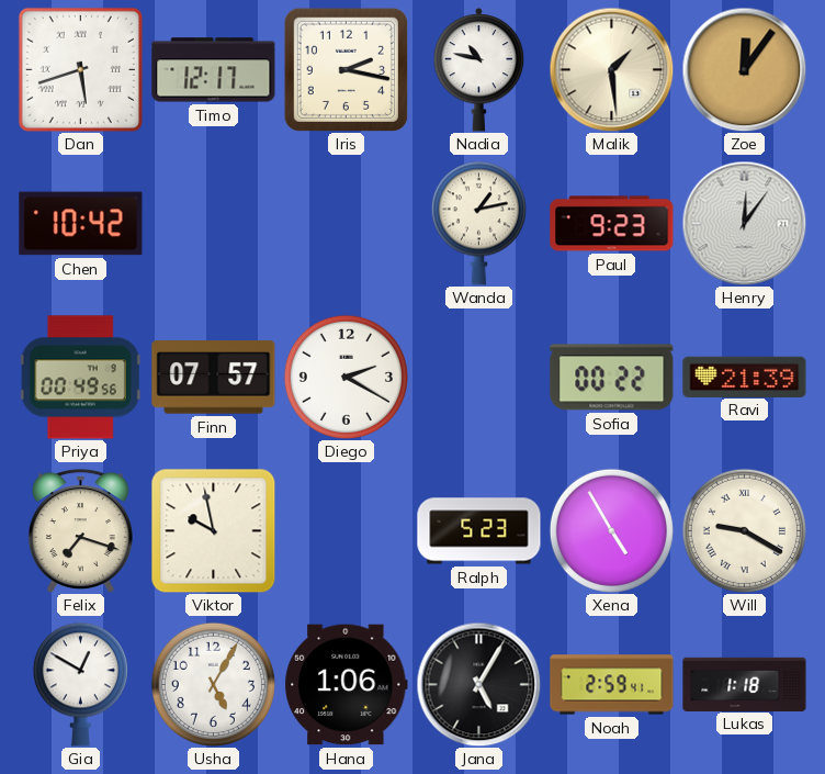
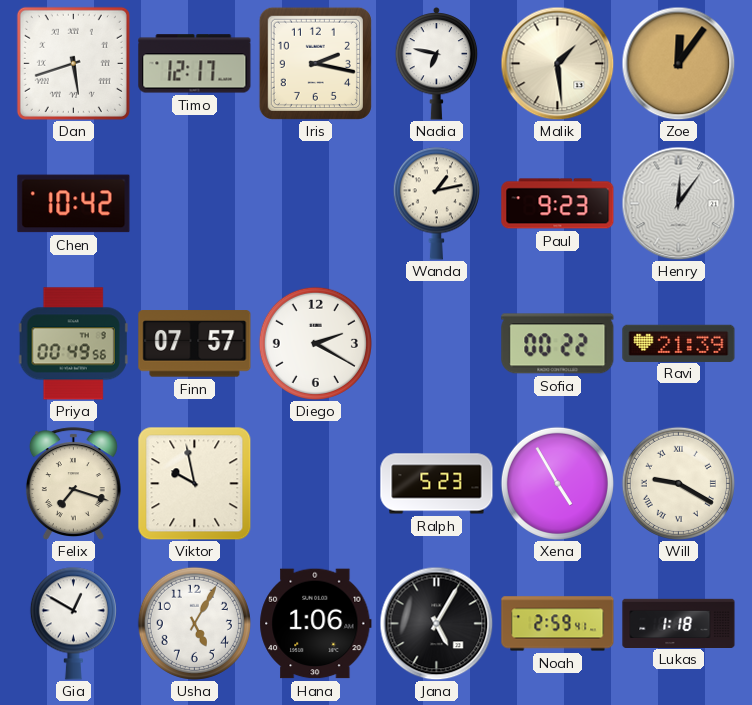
Nadia: 10:47 -> 6:47 (437, 63)
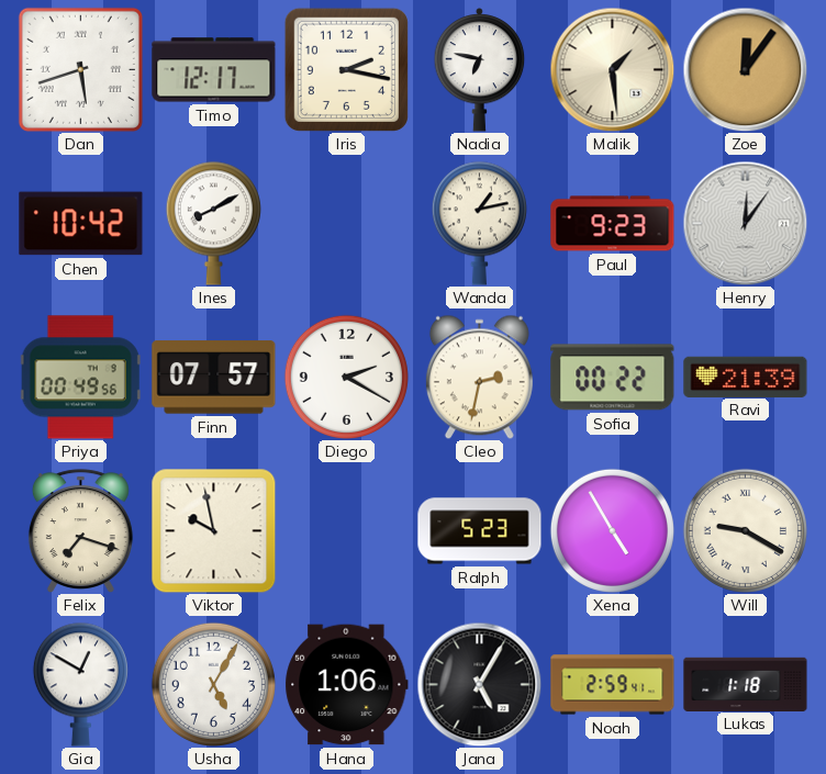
Ines: none -> 8:10 (213, 223)
Cleo: none -> 2:32 (479, 377)
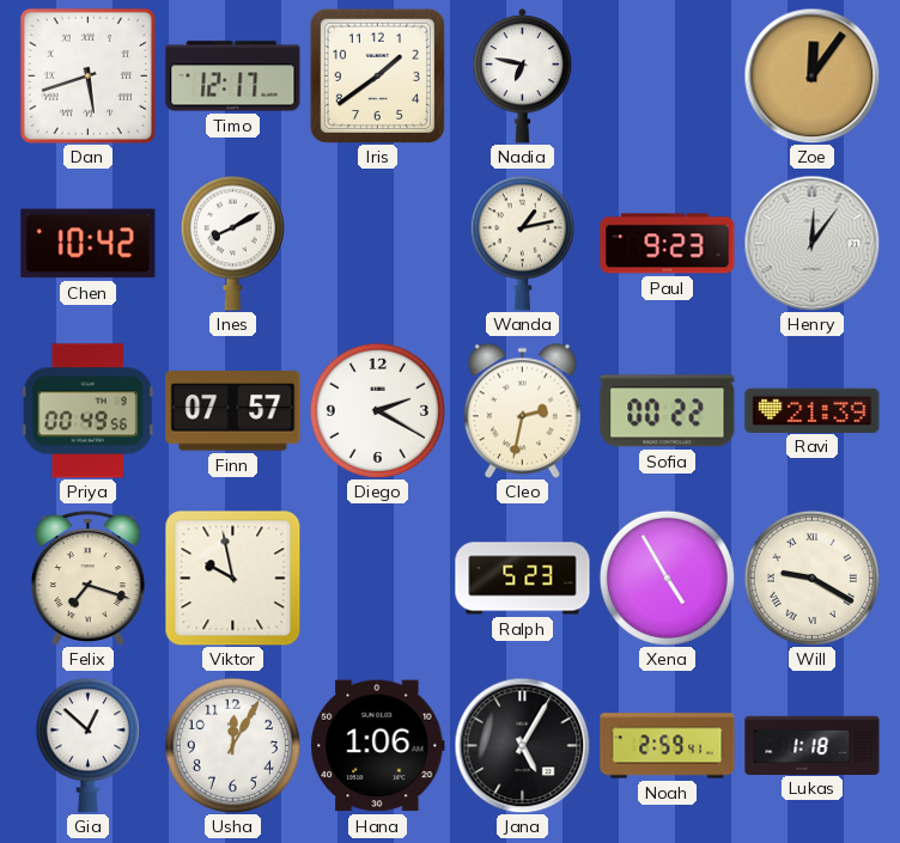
Iris: 2:17 -> 1:39 (377, 75)
Malik: 1:29 -> none (612, 69)
Gia: 12:50 -> 12:52 (87, 745)
Usha: 5:05 -> 12:05 (232, 745)
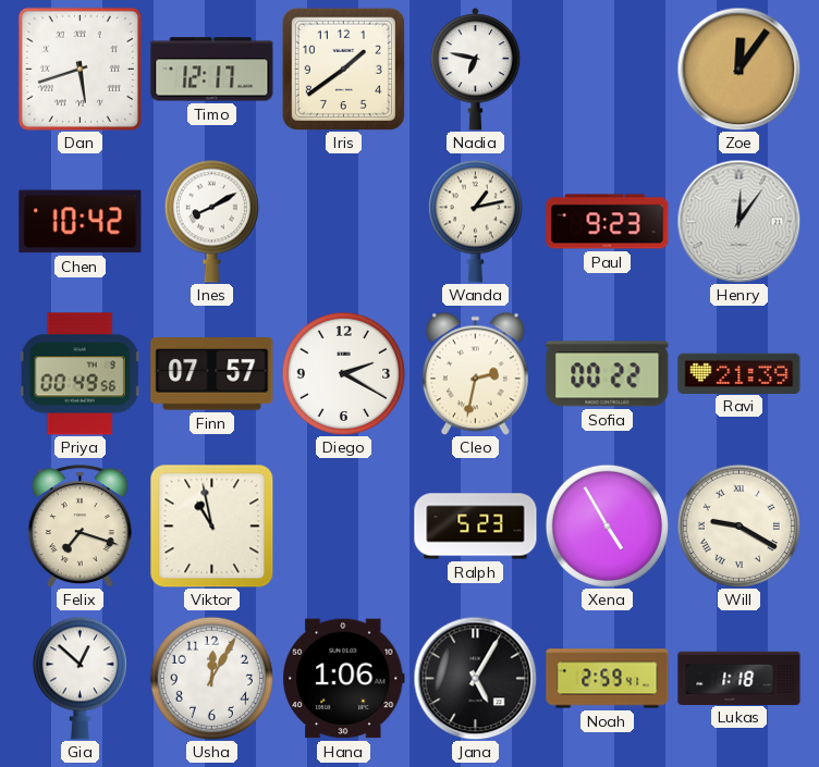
Viktor: 9:58 -> 10:58 (211, 525)
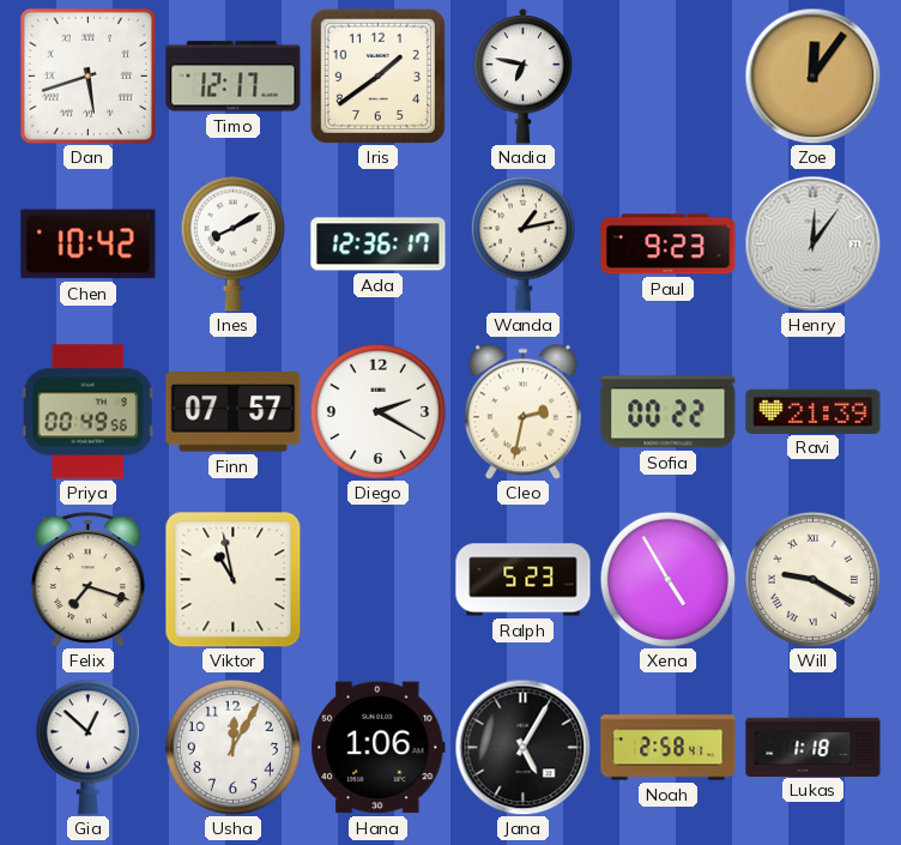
Ada: none -> 12:36 (379, 245)
Noah: 2:59 -> 2:58 (669, 748)
